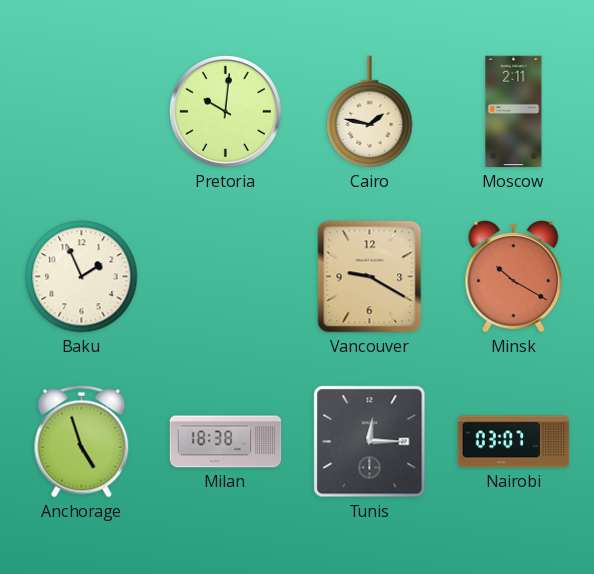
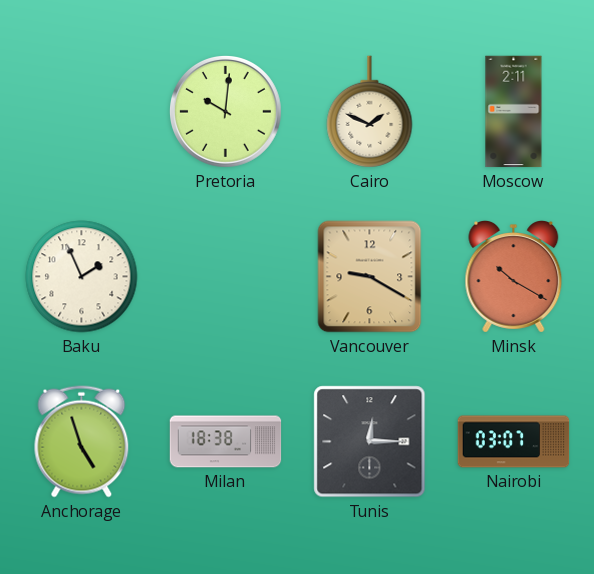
Cairo: 1:47 -> 1:49 (370, 112)
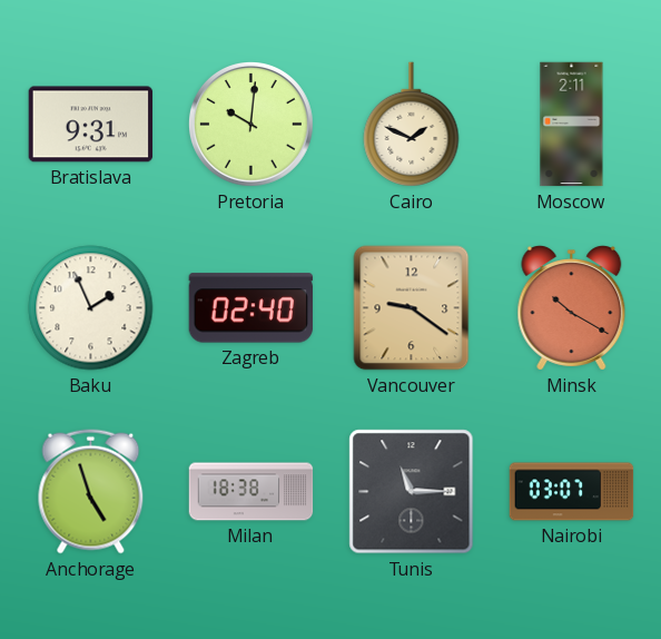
Bratislava: none -> 9:31 (91, 125)
Zagreb: none -> 02:40 (251, 308)
Vancouver: 9:20 -> 9:21 (412, 308)
Tunis: 12:15 -> 11:15 (412, 492)
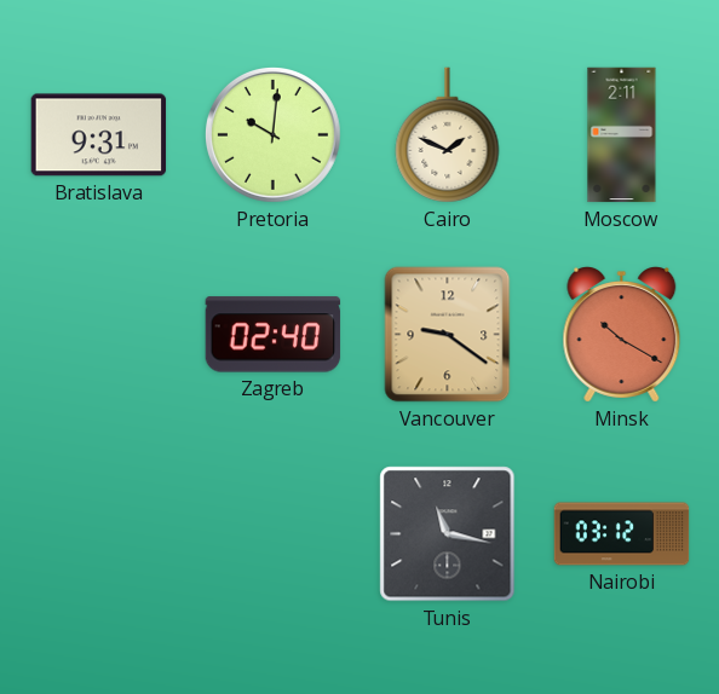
Baku: 1:56 -> none (91, 308)
Anchorage: 4:57 -> none (91, 492)
Milan: 18:38 -> none (251, 492)
Tunis: 11:15 -> 11:17 (448, 534)
Nairobi: 03:07 -> 03:12 (622, 534)
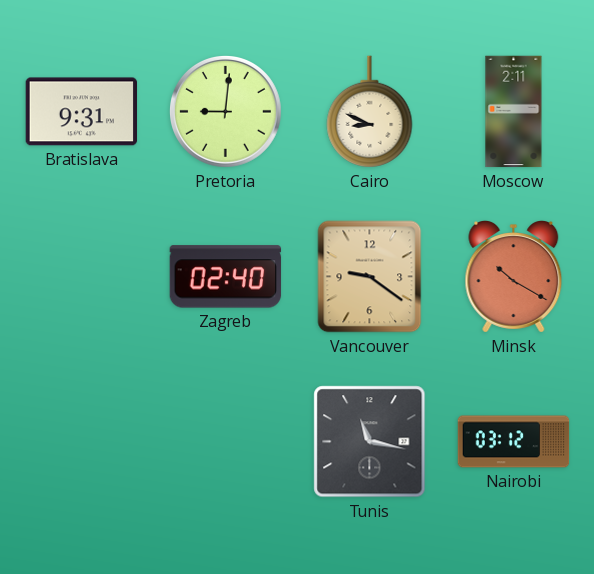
Pretoria: 10:01 -> 9:01 (226, 112)
Cairo: 1:49 -> 8:49 (370, 112)
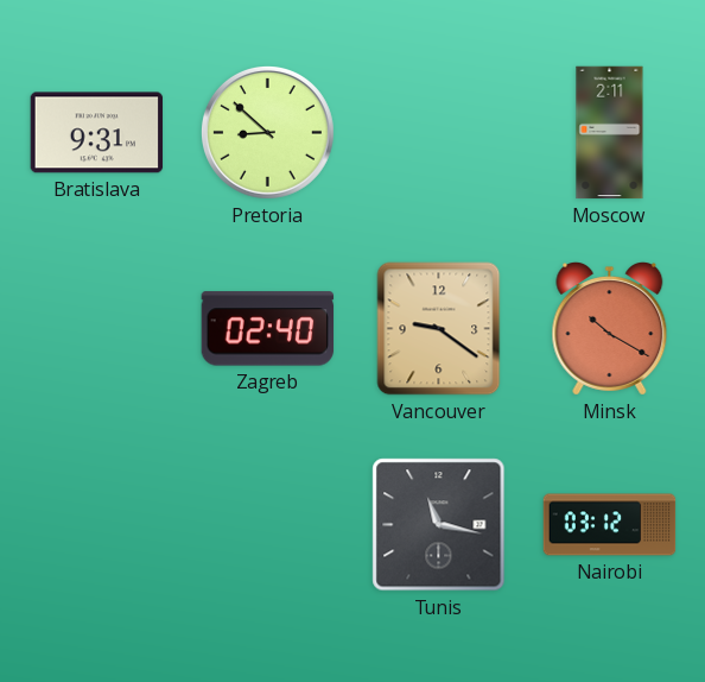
Pretoria: 9:01 -> 8:52 (268, 133)
Cairo: 8:49 -> none (370, 112)
